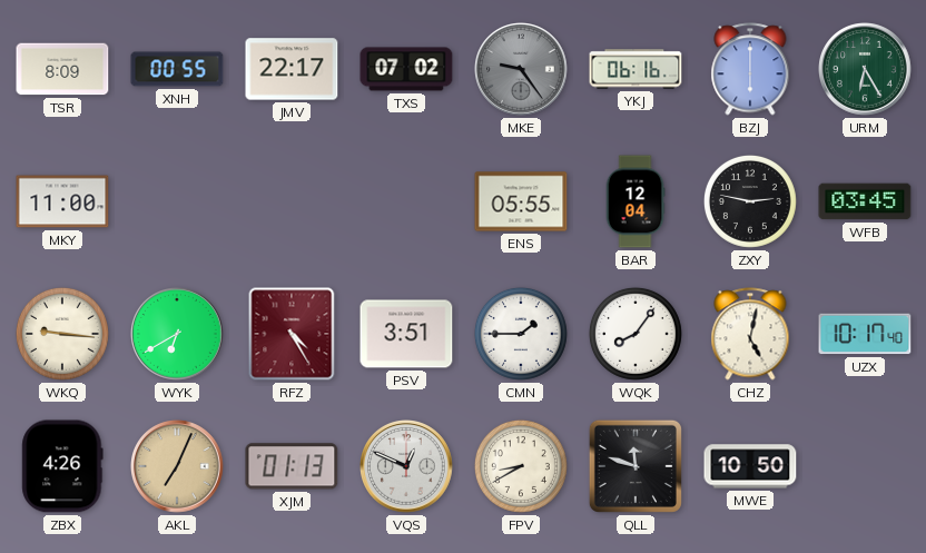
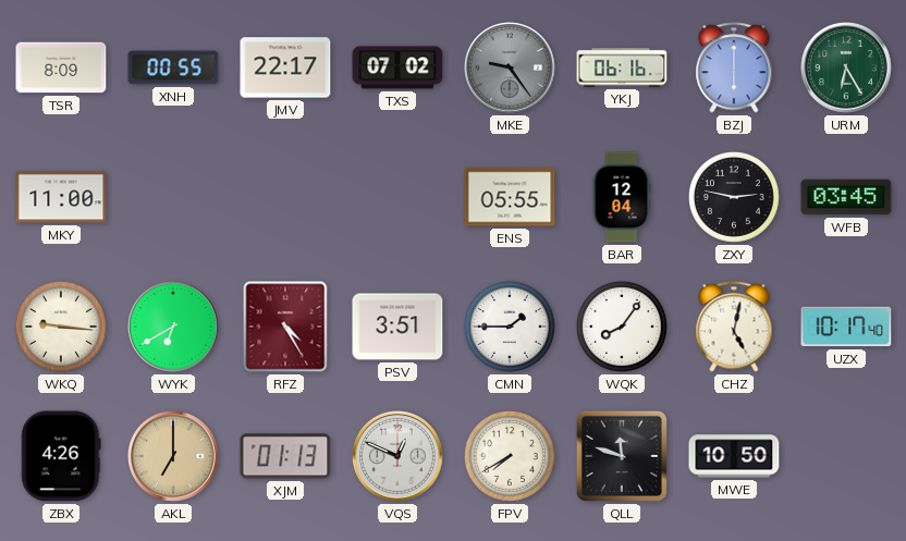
AKL: 7:04 -> 7:00 (173, 456)
FPV: 8:40 -> 7:40 (510, 456)
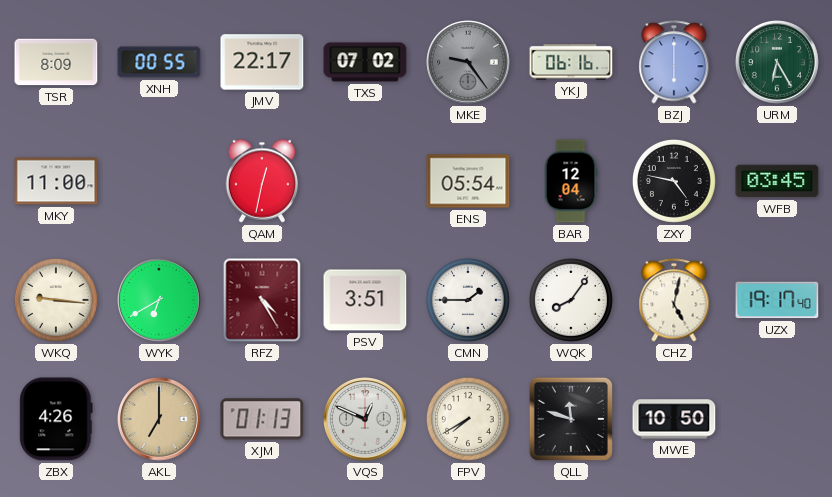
QAM: none -> 12:32 (262, 181)
ENS: 05:55 -> 05:54 (468, 181)
ZXY: 2:47 -> 4:47 (674, 181)
UZX: 10:17 -> 19:17 (777, 300)
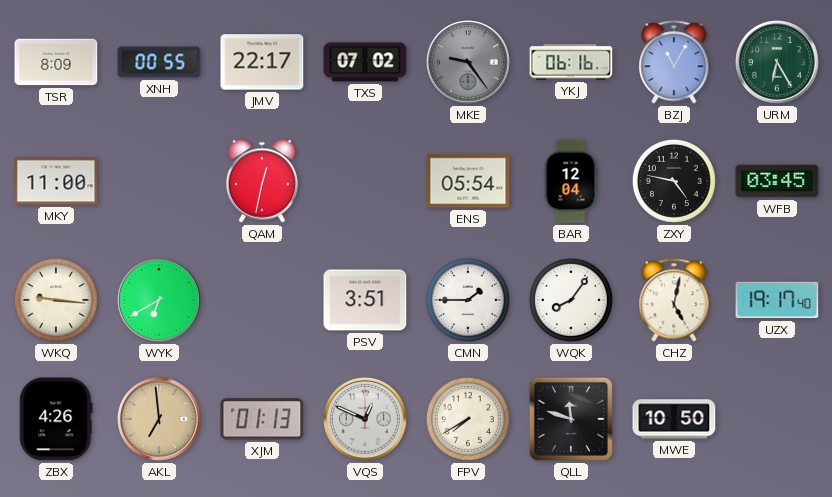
BZJ: 6:00 -> 11:05 (674, 62)
RFZ: 4:25 -> none (262, 300)
AKL: 7:00 -> 6:59 (159, 419)
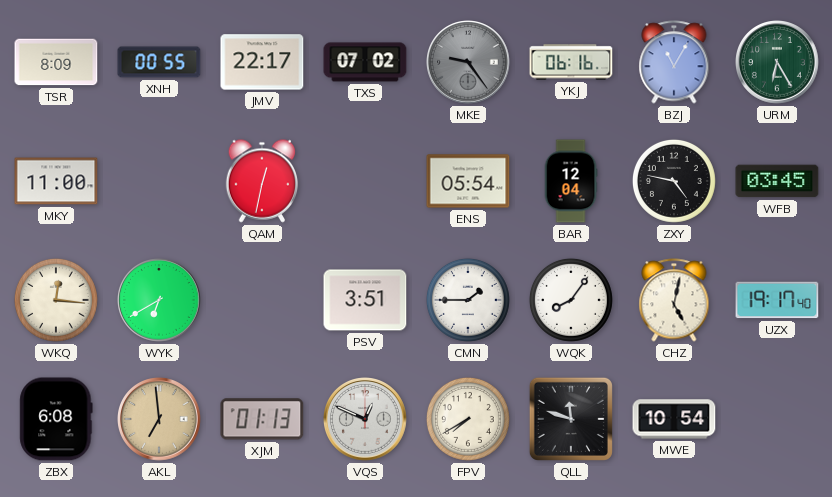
WKQ: 9:16 -> 12:16 (56, 300)
ZBX: 4:26 -> 6:08 (56, 419)
MWE: 10:50 -> 10:54 (674, 419)
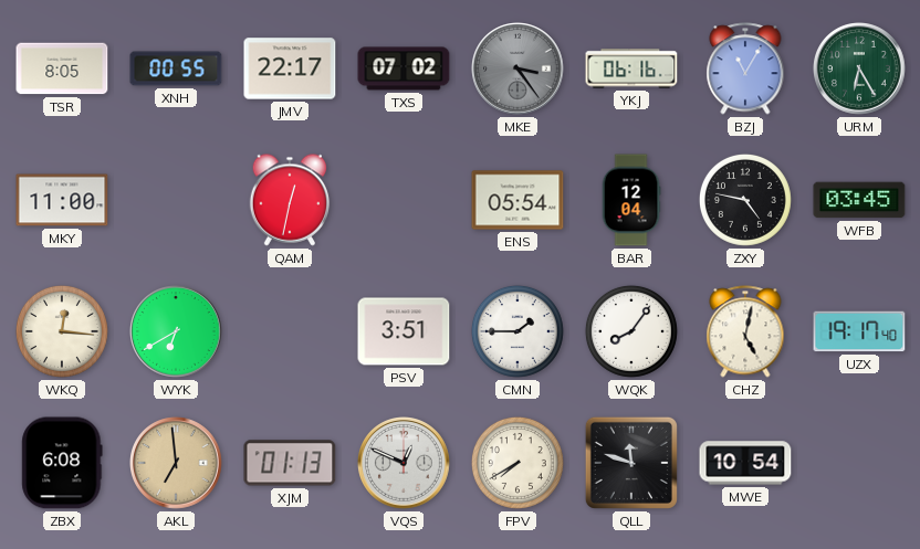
TSR: 8:09 -> 8:05 (62, 68)
MKE: 9:24 -> 3:24 (517, 68)
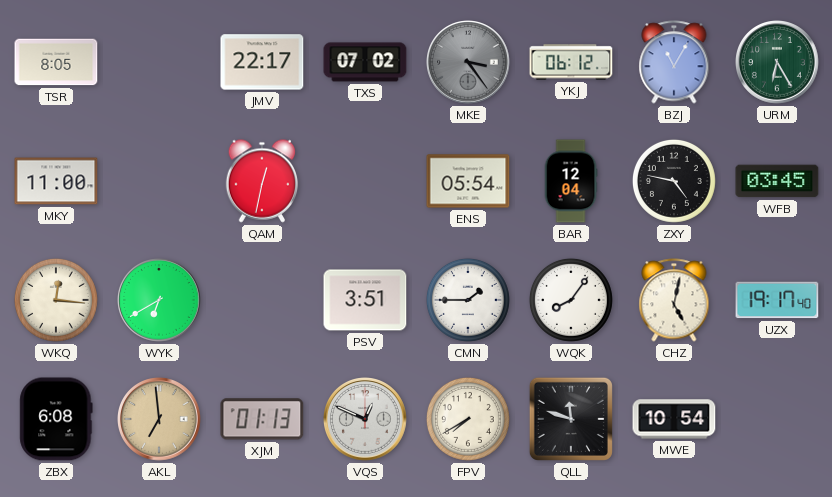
XNH: 00:55 -> none (176, 68)
YKJ: 06:16 -> 06:12 (571, 62)
